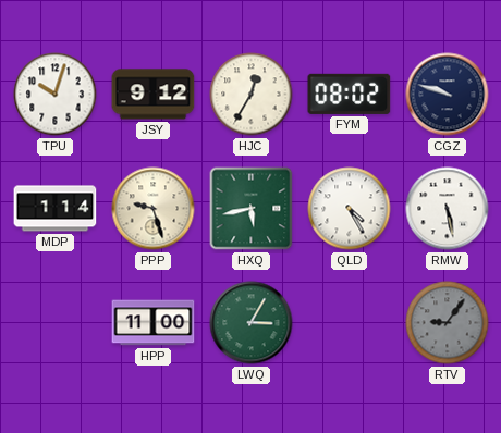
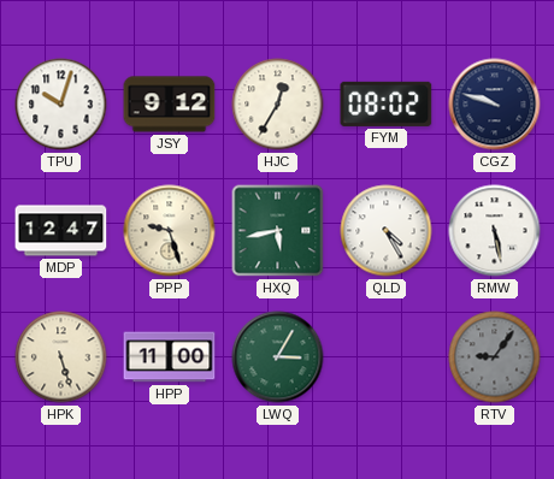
MDP: 1:14 -> 12:47 (61, 231)
HPK: none -> 5:27 (61, 357)
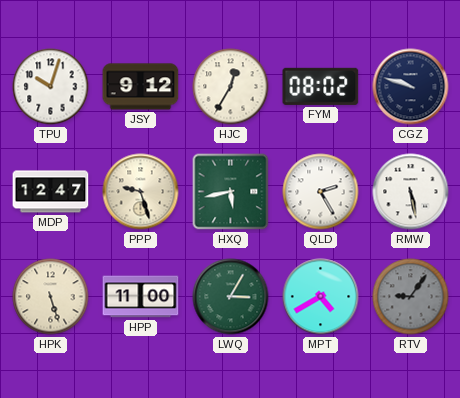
QLD: 4:25 -> 2:25 (321, 192)
MPT: none -> 4:40 (321, 297)
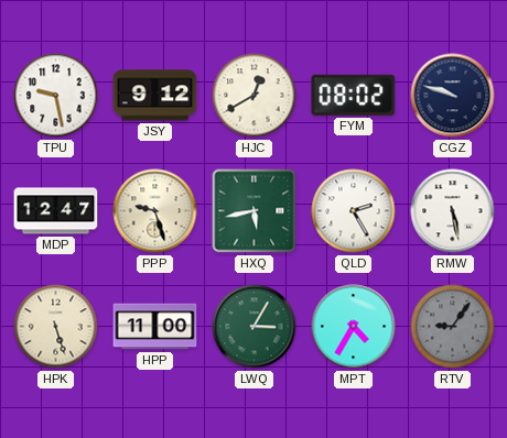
TPU: 10:03 -> 9:28 (56, 96)
HJC: 12:35 -> 12:40 (255, 96)
MPT: 4:40 -> 4:35 (354, 327)
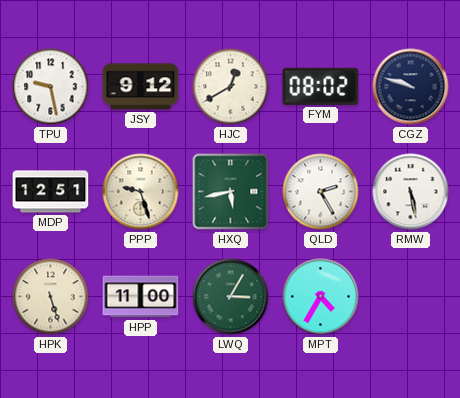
MDP: 12:47 -> 12:51 (51, 192)
RTV: 9:06 -> none (453, 327)
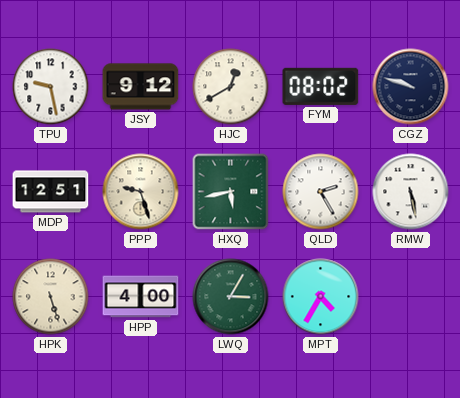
HPP: 11:00 -> 4:00 (141, 297)
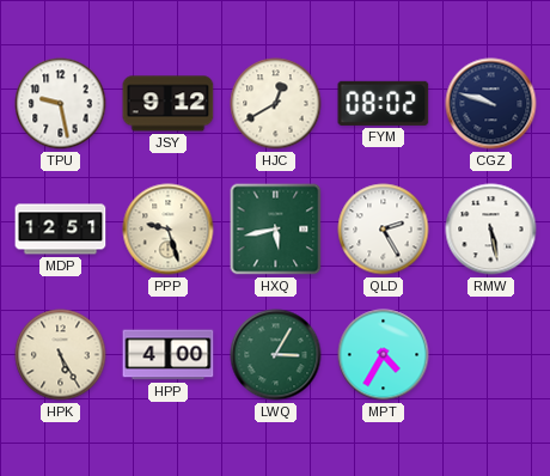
HPK: 5:27 -> 5:25 (61, 355)
